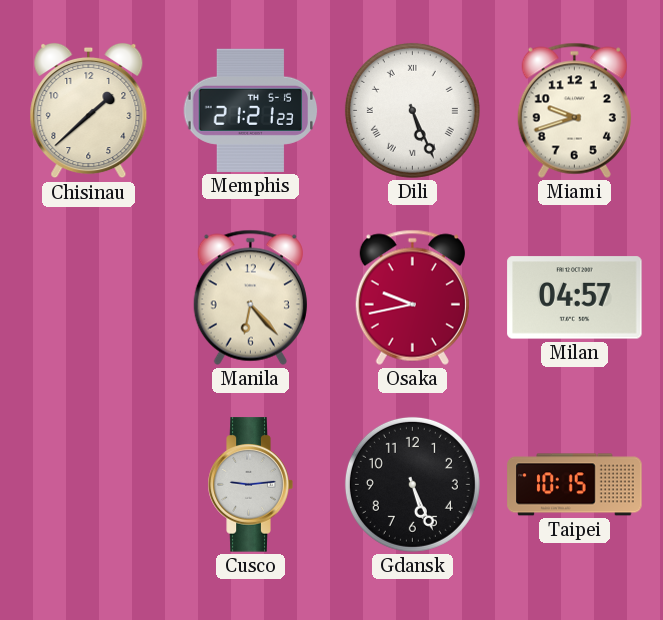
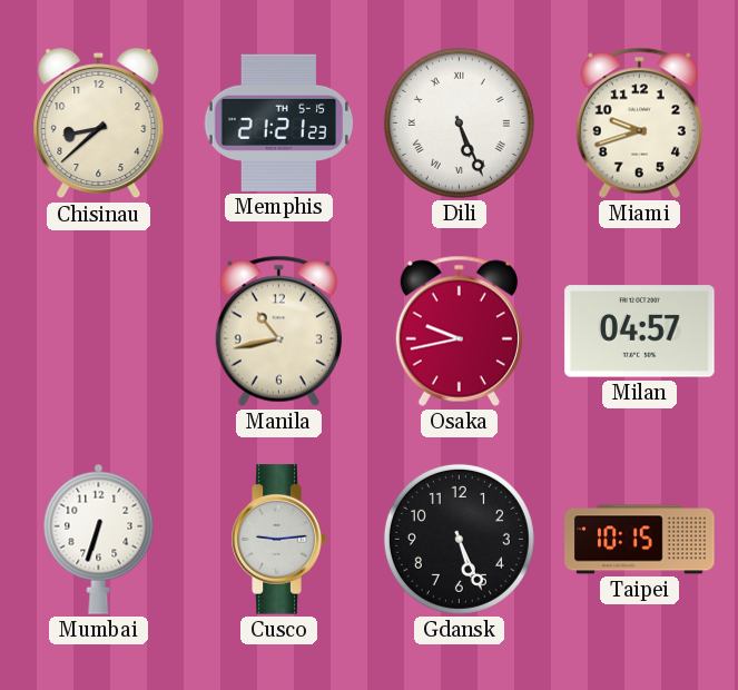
Chisinau: 1:38 -> 8:38 (99, 124)
Manila: 6:23 -> 10:43 (278, 331)
Mumbai: none -> 6:33 (99, 539)
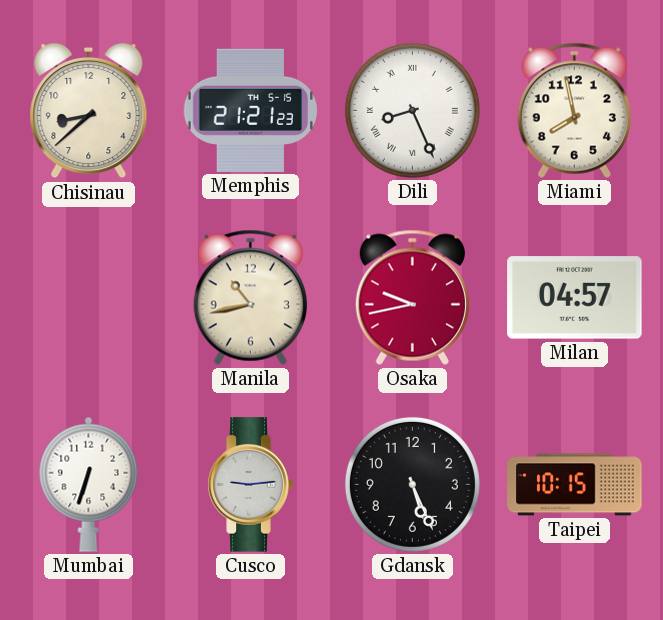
Dili: 5:26 -> 8:26 (412, 110)
Miami: 9:42 -> 7:58 (574, 110)
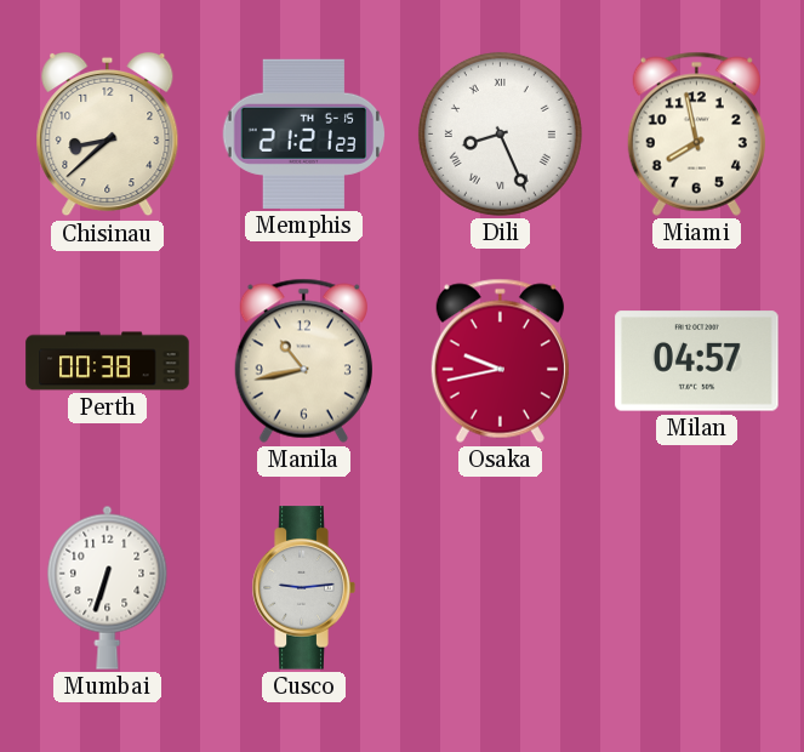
Perth: none -> 00:38 (108, 361)
Gdansk: 5:26 -> none (412, 484)
Taipei: 10:15 -> none (575, 485)
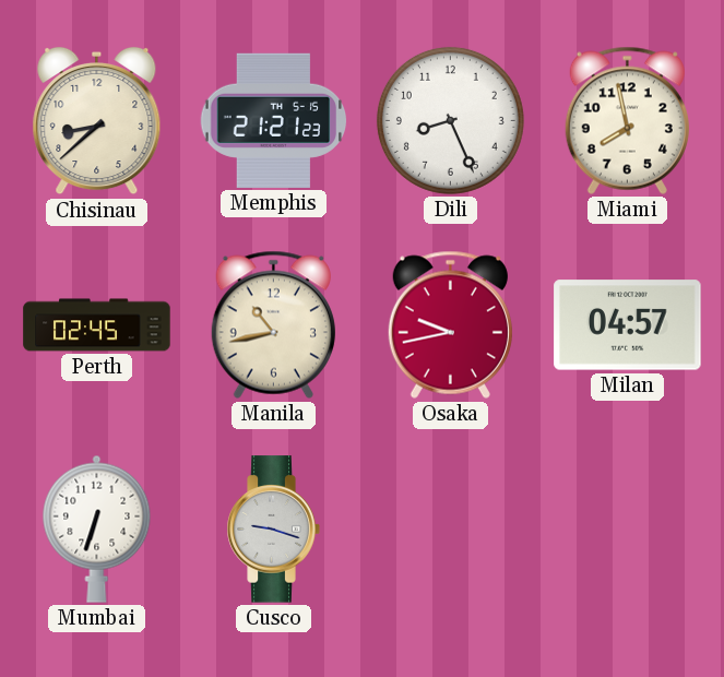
Dili numerals: Roman -> Arabic (450, 120)
Perth: 00:38 -> 02:45 (97, 325)
Cusco: 9:14 -> 9:18 (273, 530)
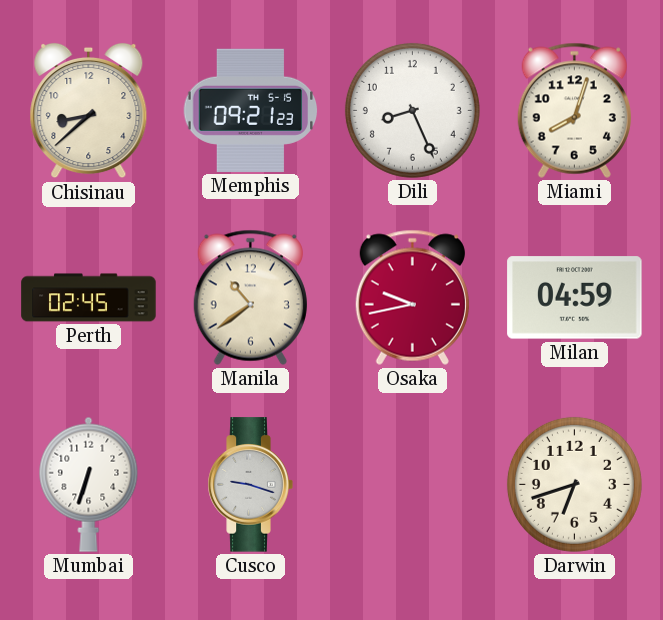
Memphis: 21:21 -> 09:21 (251, 110)
Miami: 7:58 -> 8:03 (574, 110)
Manila: 10:43 -> 10:39 (250, 297)
Milan: 04:57 -> 04:59 (575, 298)
Darwin: none -> 6:42 (574, 484)
